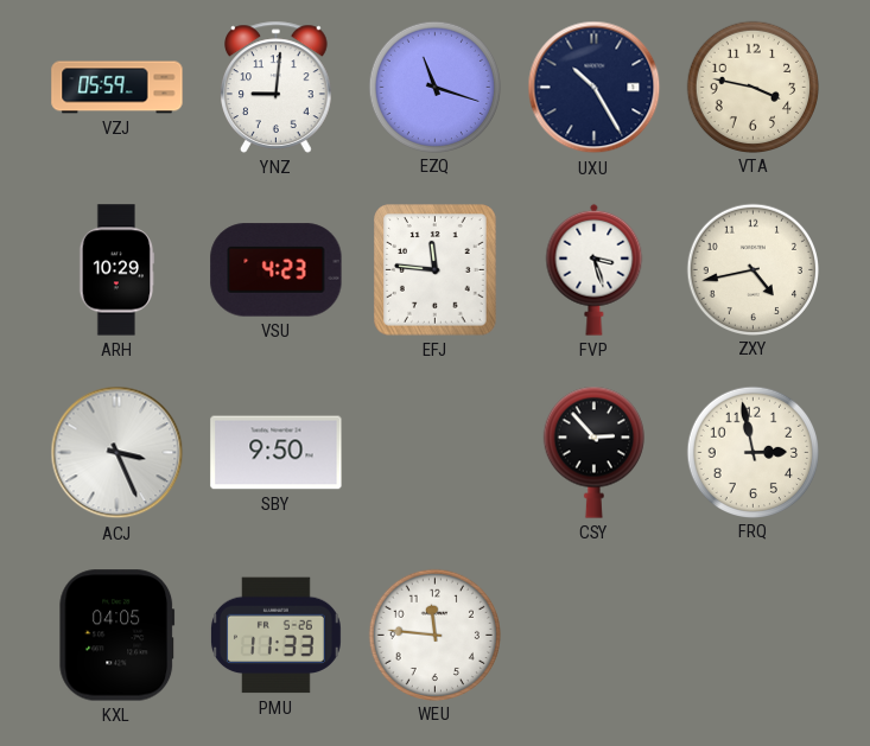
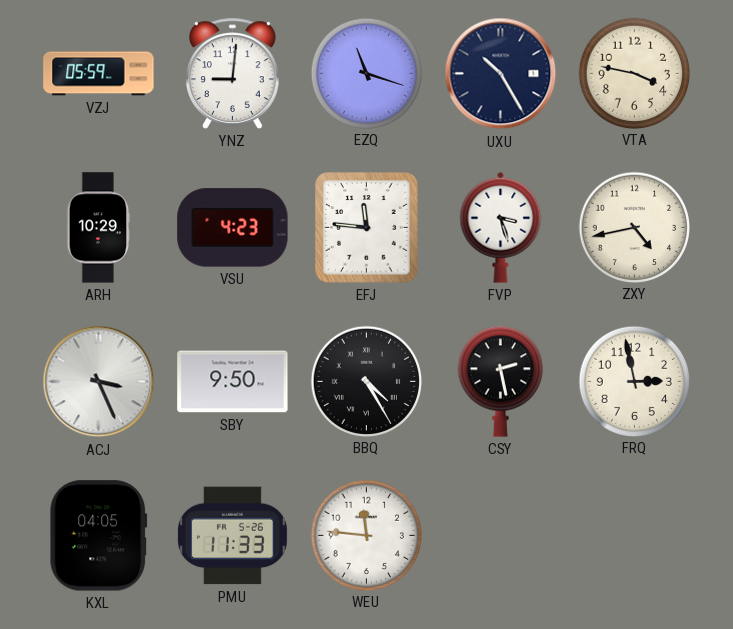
BBQ: none -> 4:25 (366, 381)
CSY: 2:53 -> 2:28 (500, 381)
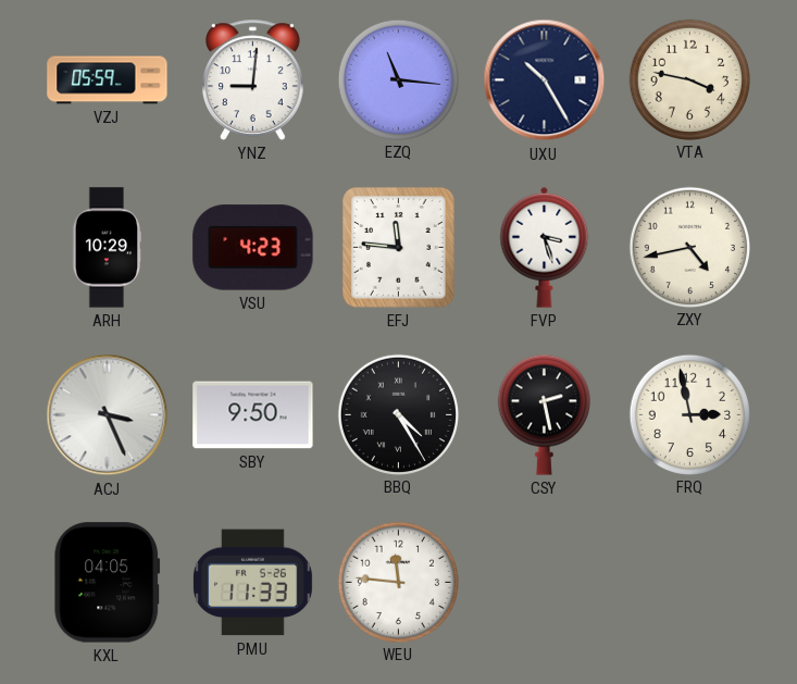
EZQ: 11:18 -> 11:16 (398, 79)
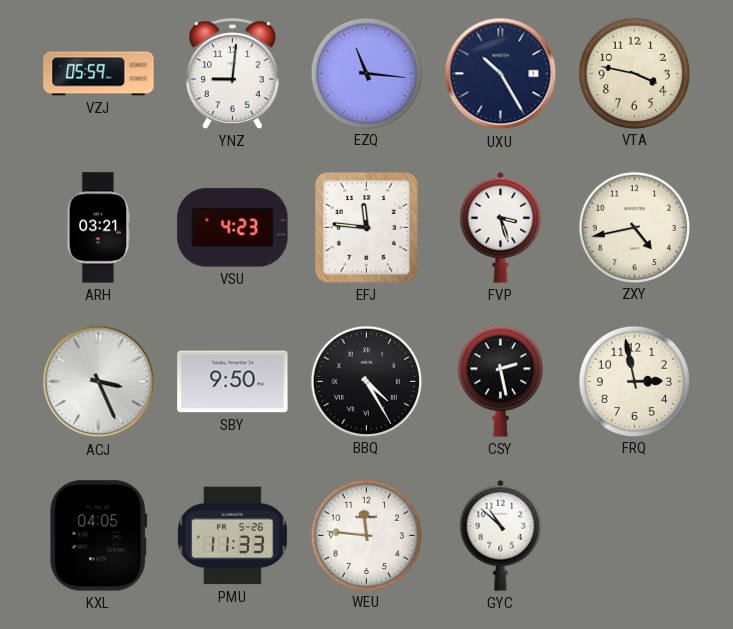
ARH: 10:29 -> 03:21 (98, 228)
GYC: none -> 10:52 (501, 535)
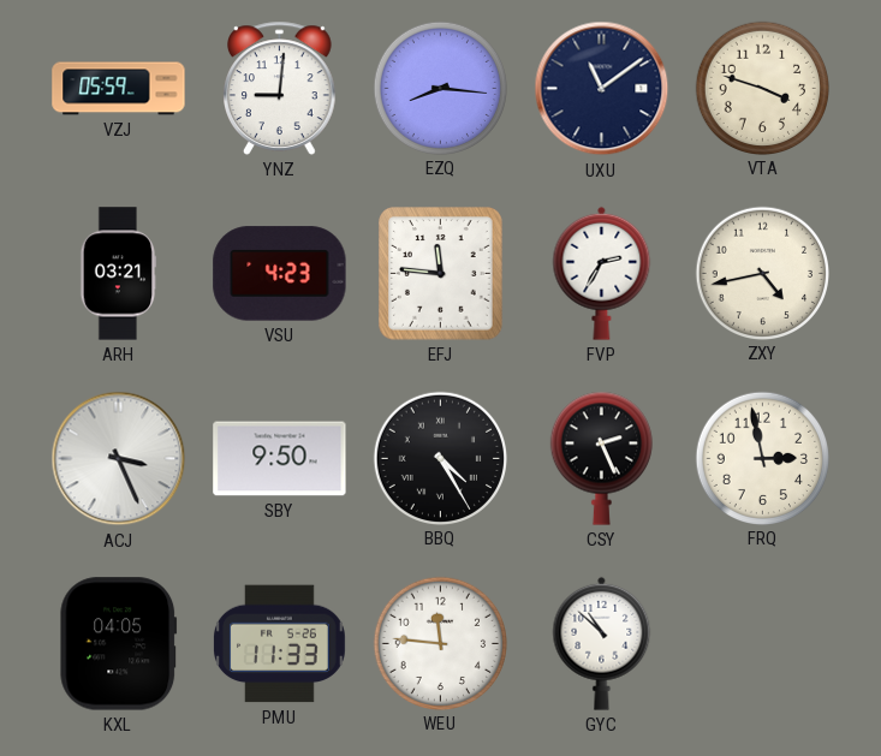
EZQ: 11:16 -> 8:16 (440, 88)
UXU: 10:25 -> 11:09 (602, 89)
VTA: 3:47 -> 3:48 (762, 88)
FVP: 3:27 -> 2:35 (602, 273)
CSY: 2:28 -> 2:26 (601, 458)
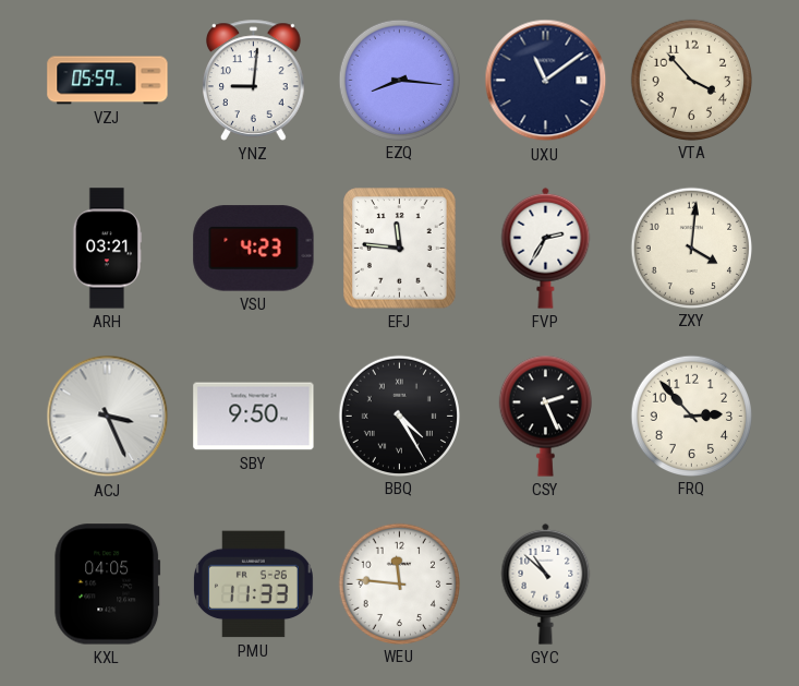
VTA: 3:48 -> 3:53 (691, 80)
ZXY: 4:43 -> 4:01 (691, 248)
FRQ: 2:58 -> 2:53 (691, 416)
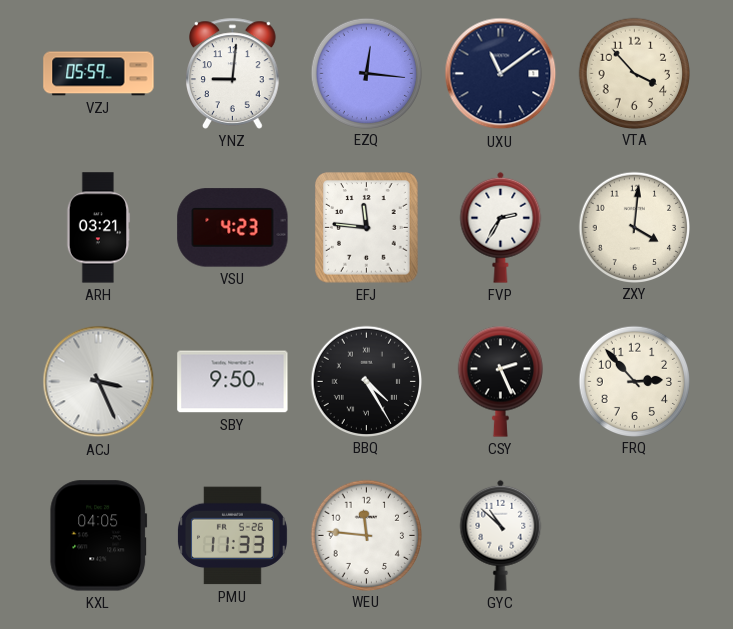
EZQ: 8:16 -> 12:16 (366, 73)
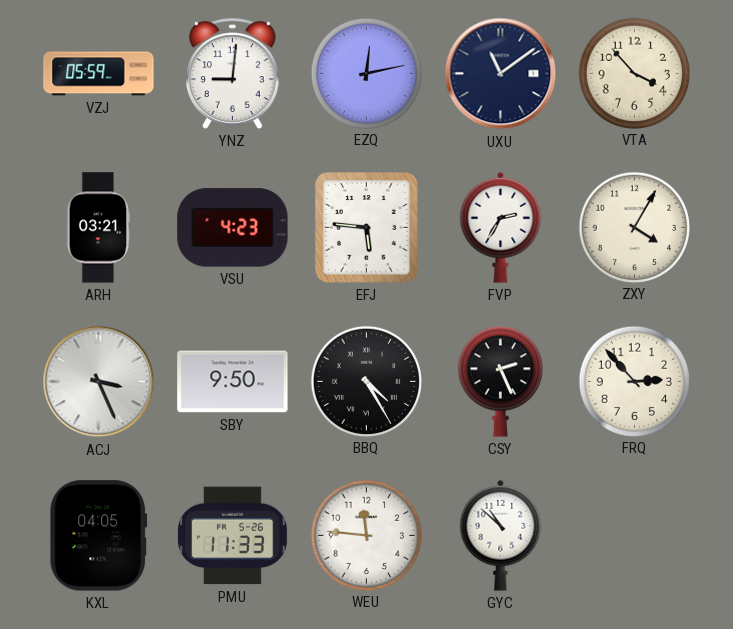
EZQ: 12:16 -> 12:13 (366, 73)
EFJ: 11:46 -> 5:46 (367, 228)
ZXY: 4:01 -> 4:05 (634, 227)
